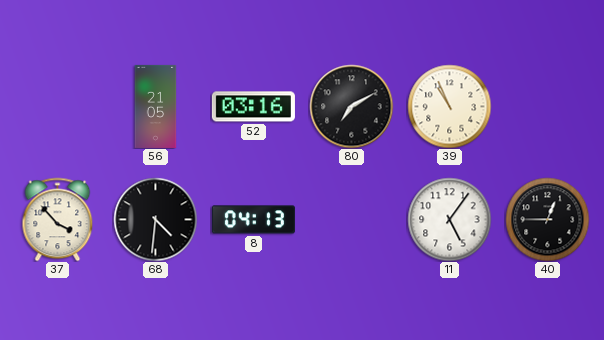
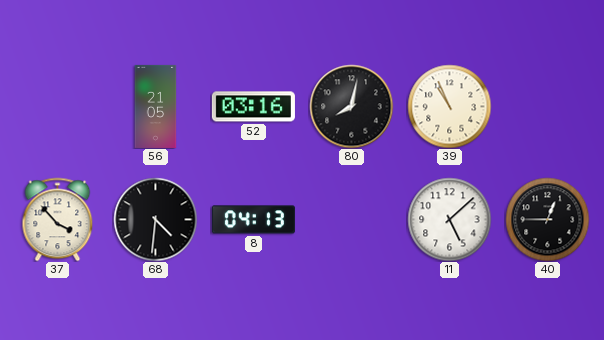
80: 7:10 -> 8:02 (351, 106)
11: 5:06 -> 5:08 (449, 219)
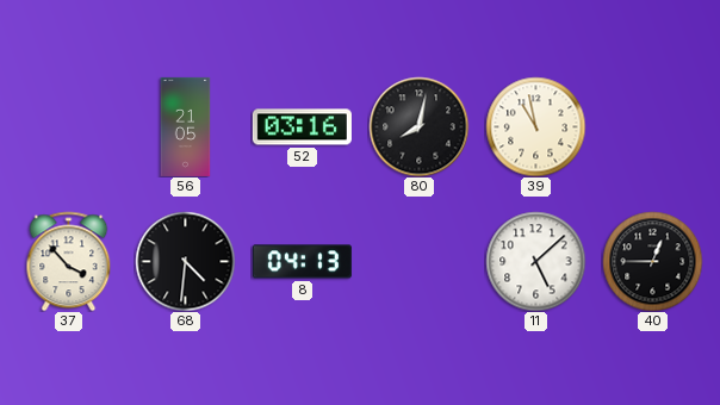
39: 10:56 -> 10:58 (535, 126)
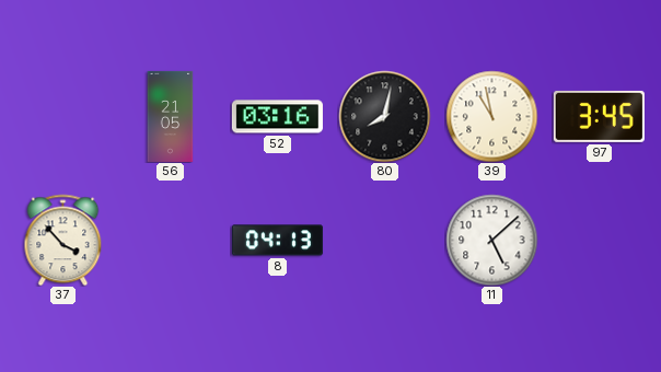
97: none -> 3:45 (599, 116)
68: 4:31 -> none (185, 261)
40: 12:45 -> none (652, 261)
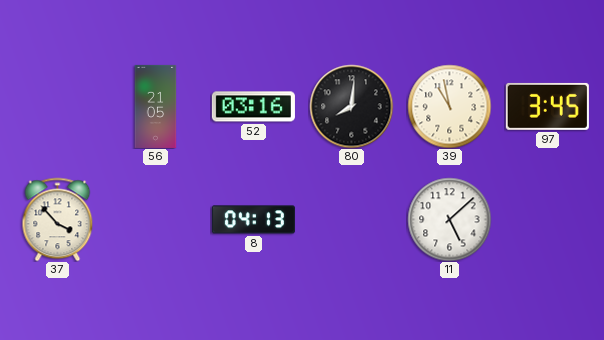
80: 8:02 -> 8:01 (351, 106)
